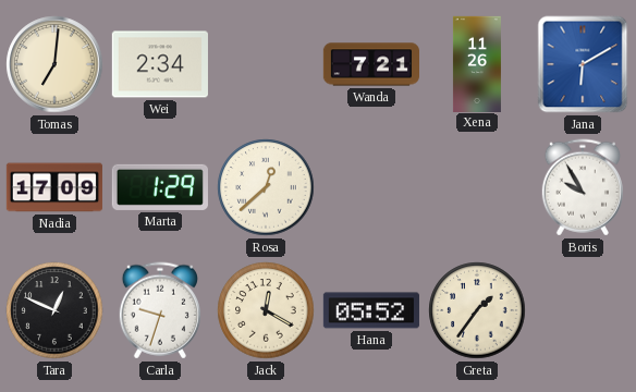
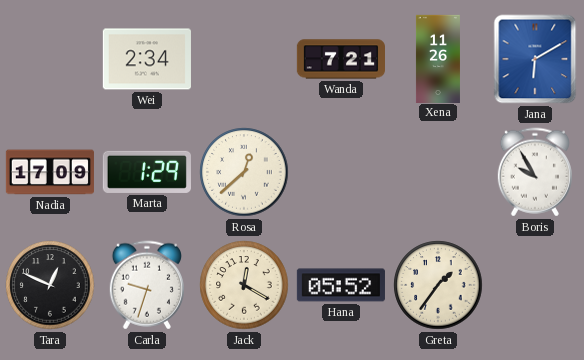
Tomas: 7:01 -> none (54, 64)
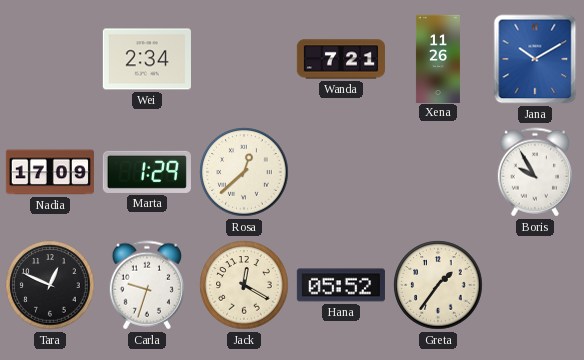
Jana: 6:10 -> 10:10 (535, 59)
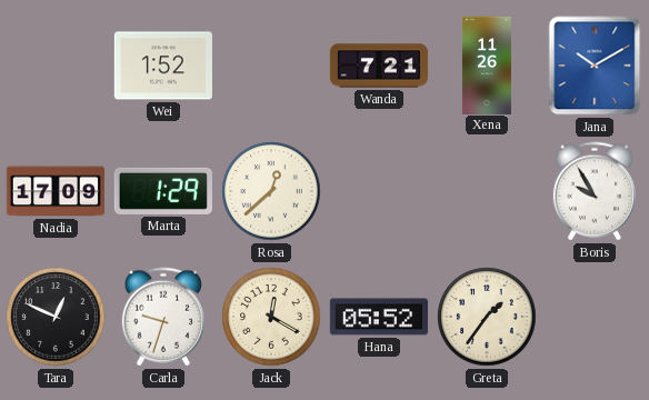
Wei: 2:34 -> 1:52 (163, 66)
